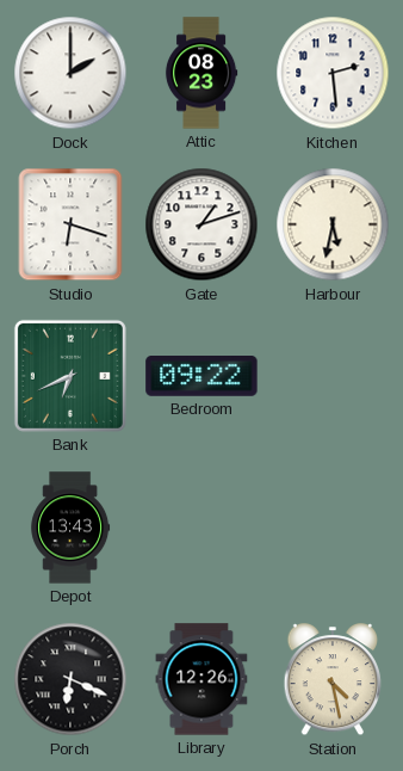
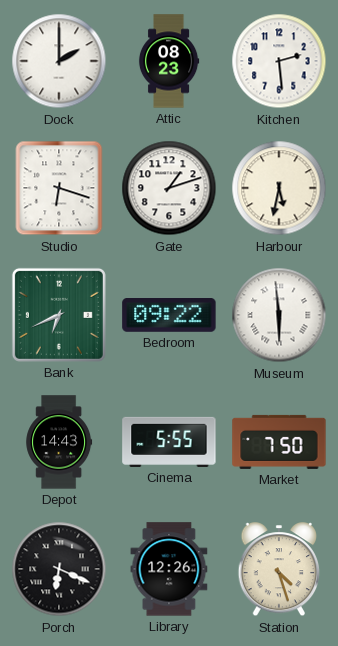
Museum: none -> 5:59 (279, 315)
Depot: 13:43 -> 14:43 (59, 442)
Cinema: none -> 5:55 (169, 442)
Market: none -> 7:50 (279, 442)
Station: 4:28 -> 4:27 (279, 570)
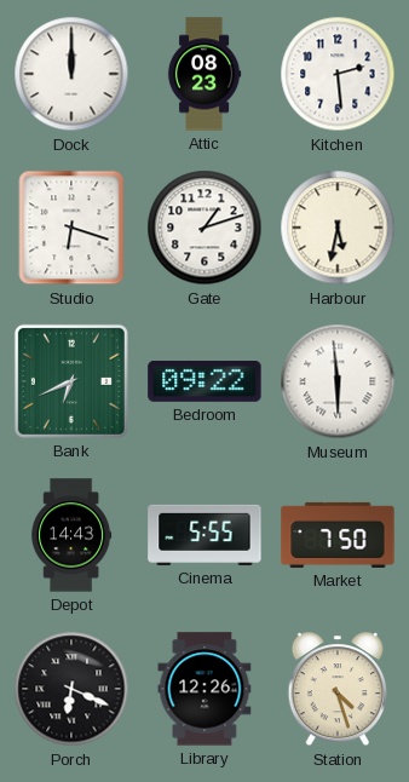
Dock: 2:00 -> 12:00 (71, 74)
